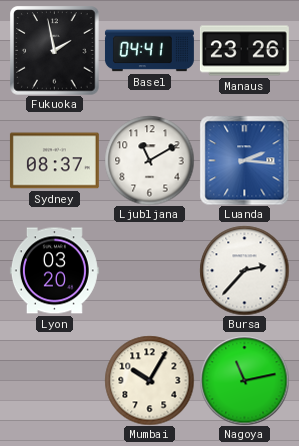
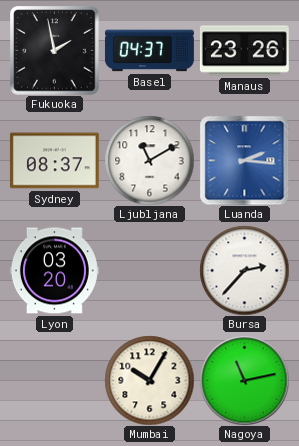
Basel: 04:41 -> 04:37 (149, 51)
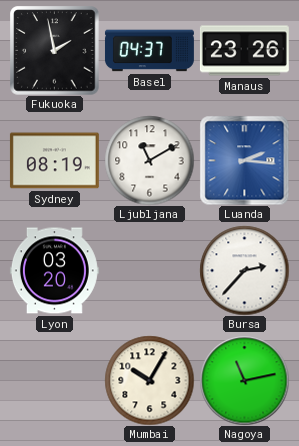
Sydney: 08:37 -> 08:19 (54, 161)
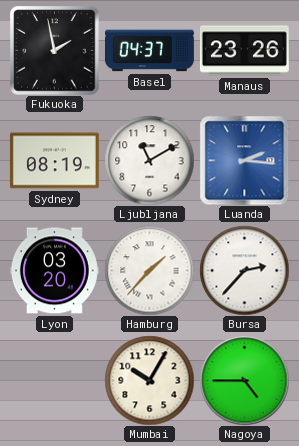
Hamburg: none -> 1:37 (149, 270)
Nagoya: 11:13 -> 4:45 (244, 380)
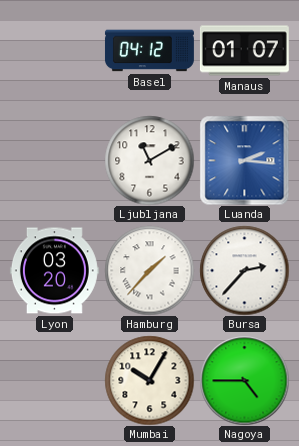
Fukuoka: 1:58 -> none (54, 50)
Basel: 04:37 -> 04:12 (149, 51)
Manaus: 23:26 -> 01:07 (244, 51)
Sydney: 08:19 -> none (54, 161)
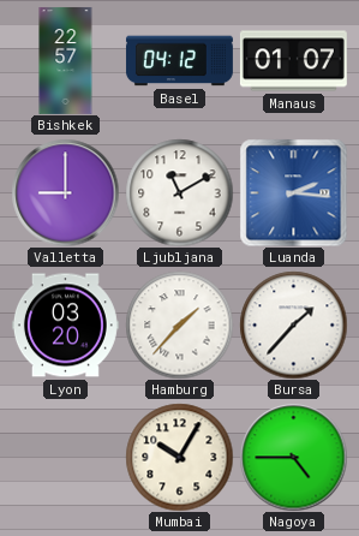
Bishkek: none -> 22:57 (66, 60)
Valletta: none -> 9:00 (65, 192)
Bursa: 2:37 -> 1:37 (293, 324)
